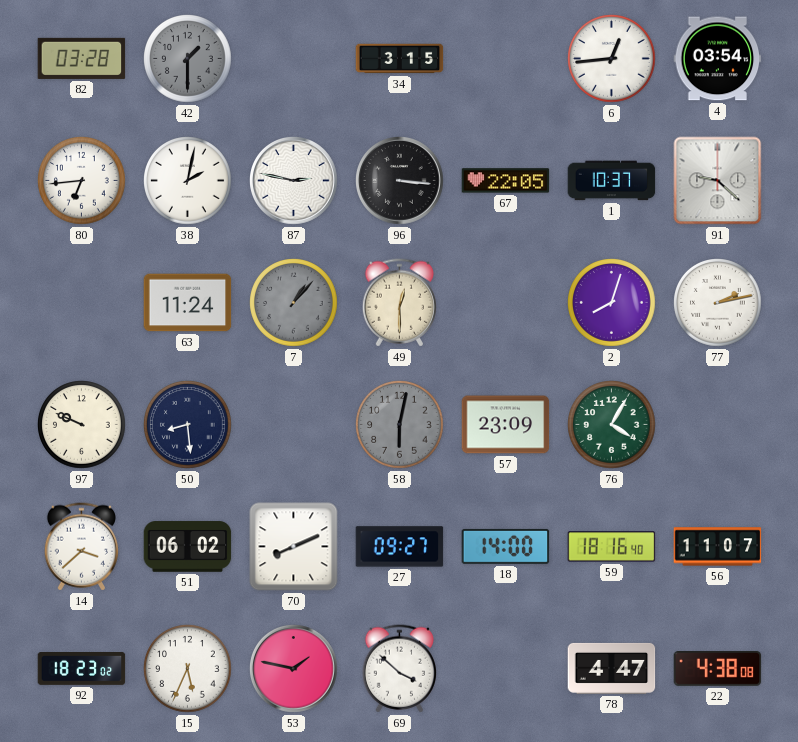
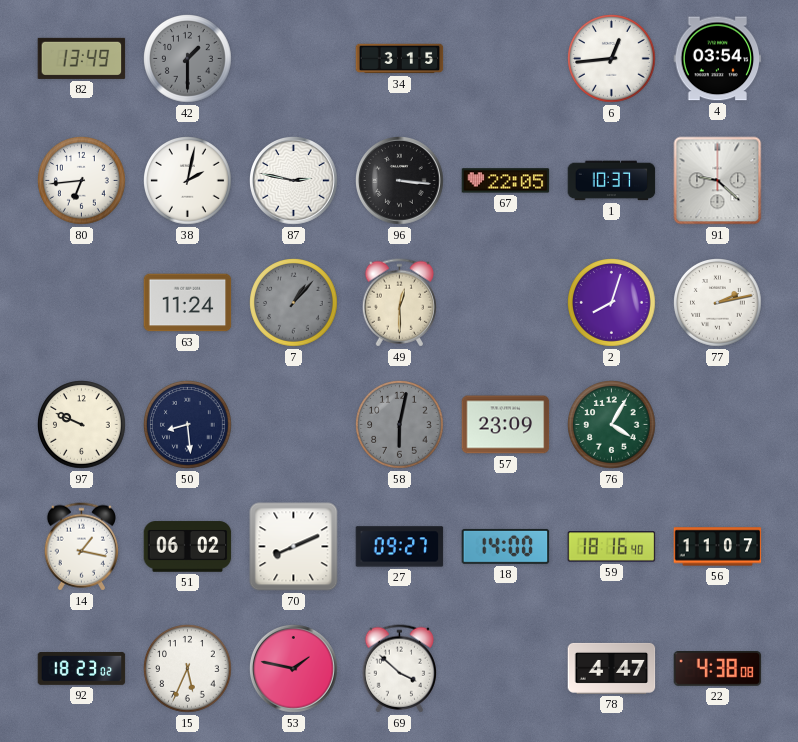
82: 03:28 -> 13:49 (82, 58)
14: 3:38 -> 1:17 (81, 547)
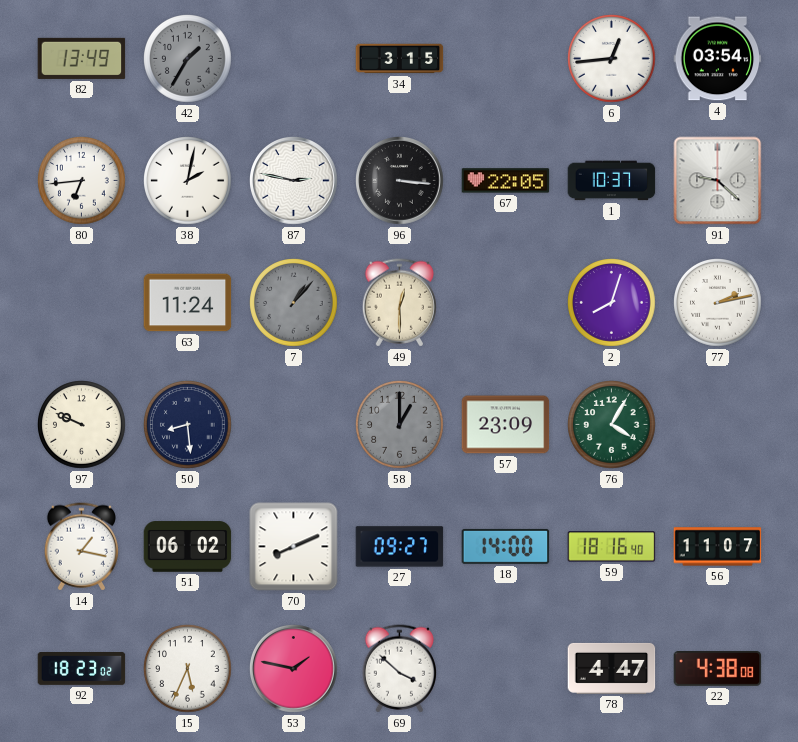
42: 1:30 -> 1:35 (188, 59)
58: 6:02 -> 1:00 (400, 425)
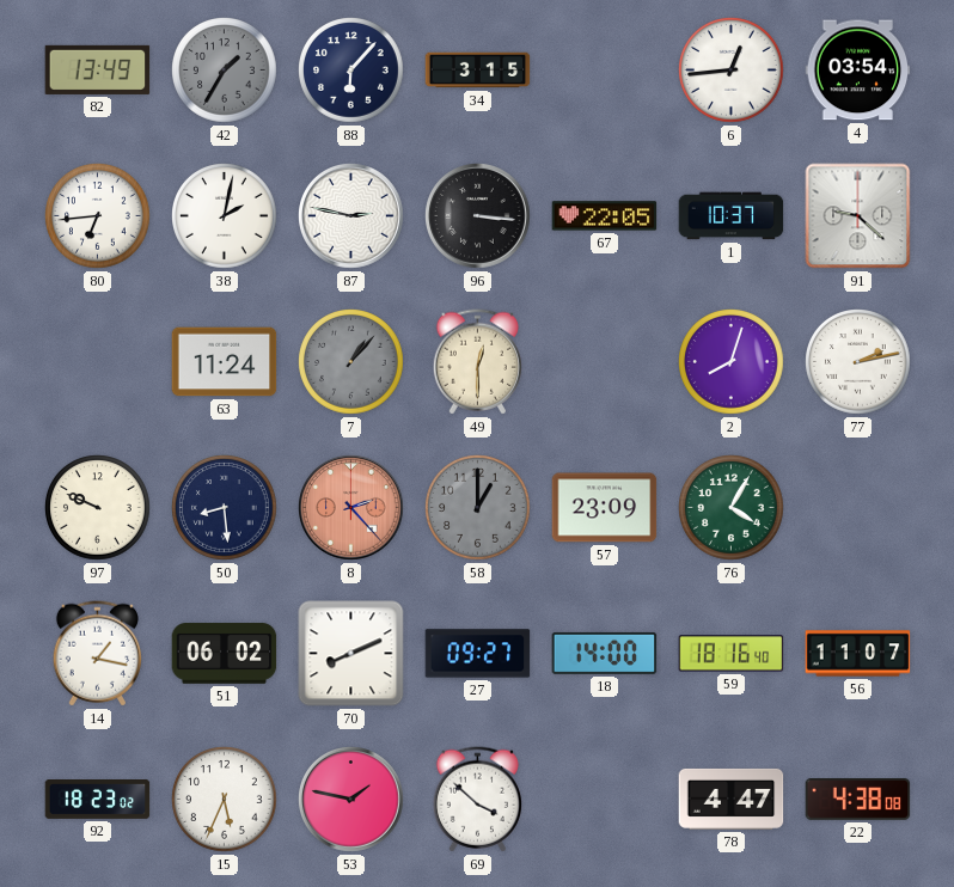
88: none -> 6:07 (351, 71)
8: none -> 2:23 (351, 508)
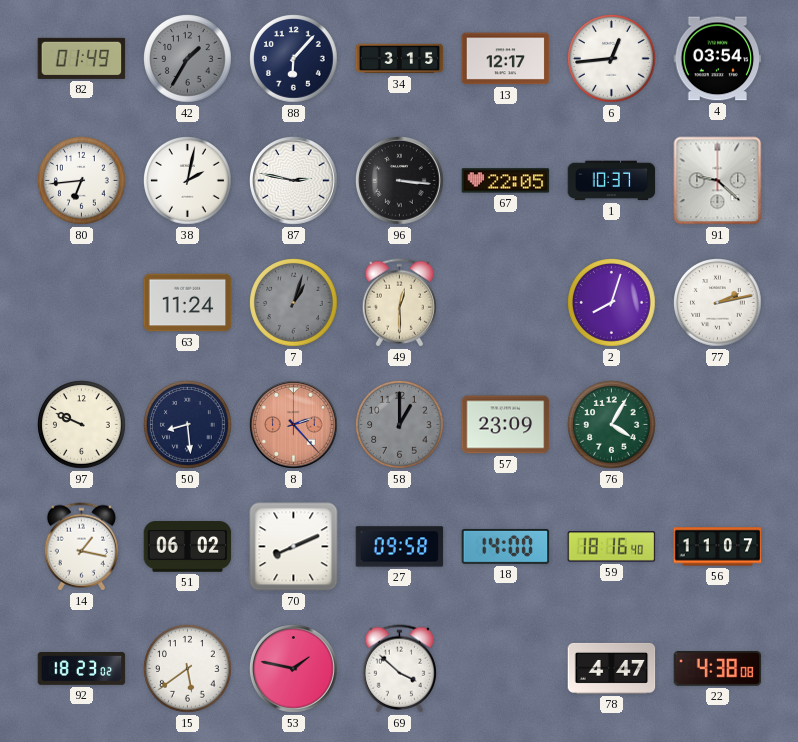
82: 13:49 -> 01:49 (82, 58)
13: none -> 12:17 (506, 59)
7: 1:07 -> 1:03 (294, 303)
27: 09:27 -> 09:58 (400, 547)
15: 5:34 -> 5:39 (188, 669)
